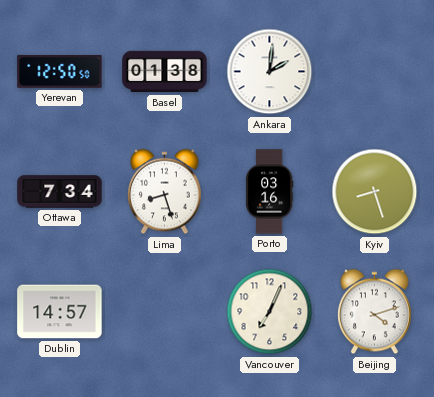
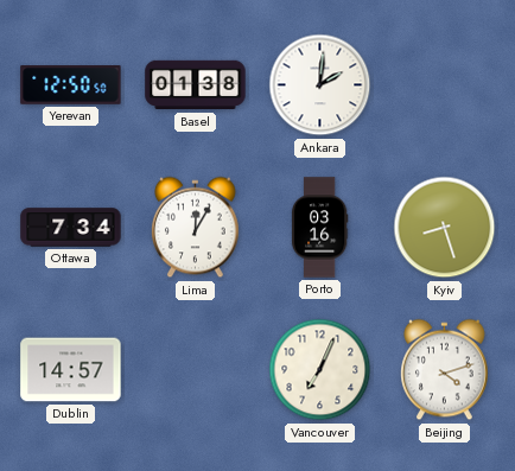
Lima: 8:27 -> 12:05 (196, 228)
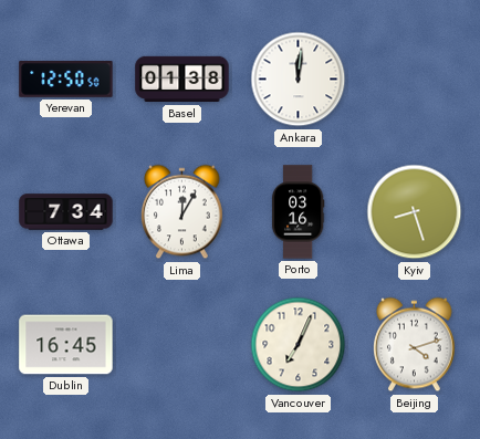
Ankara: 2:01 -> 12:01 (299, 80)
Dublin: 14:57 -> 16:45 (66, 345)
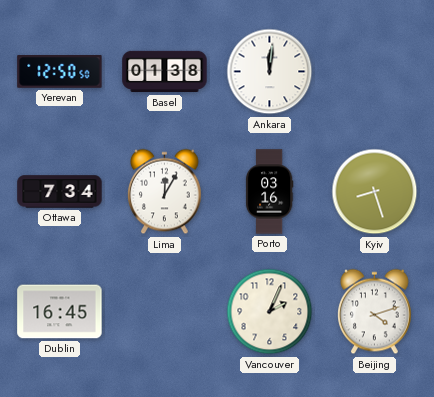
Vancouver: 7:04 -> 2:04 (270, 312)
